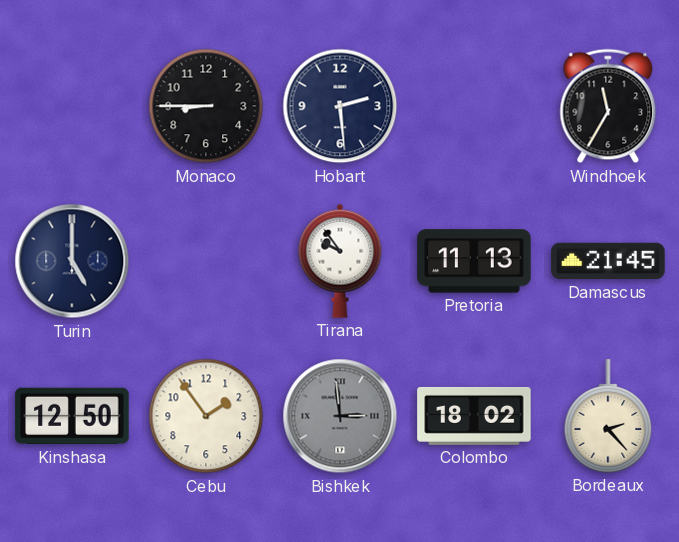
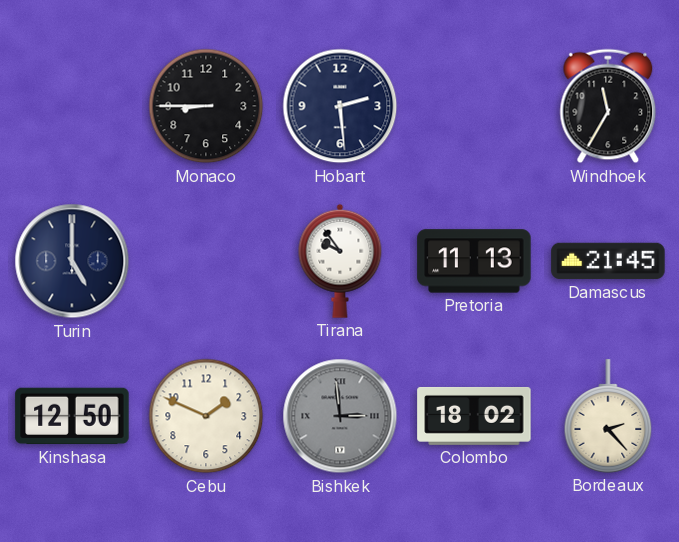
Cebu: 1:54 -> 1:49 (206, 416)
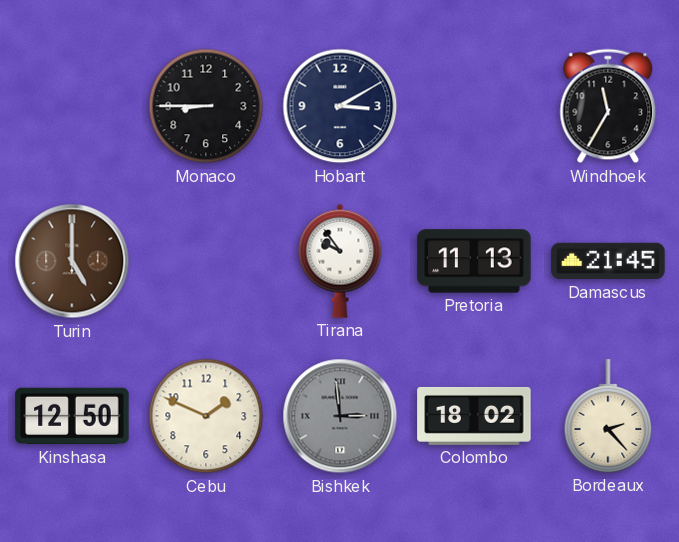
Hobart: 2:29 -> 3:10 (340, 106)
Turin dial: navy -> brown (72, 261)
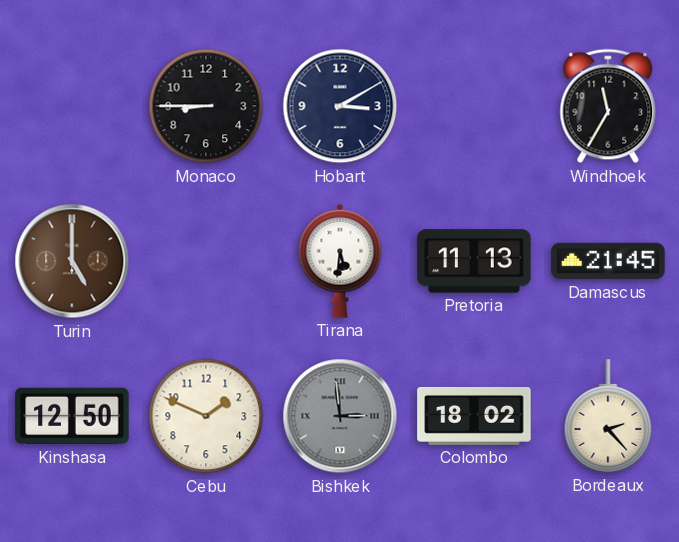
Tirana: 9:54 -> 5:31 (340, 261)
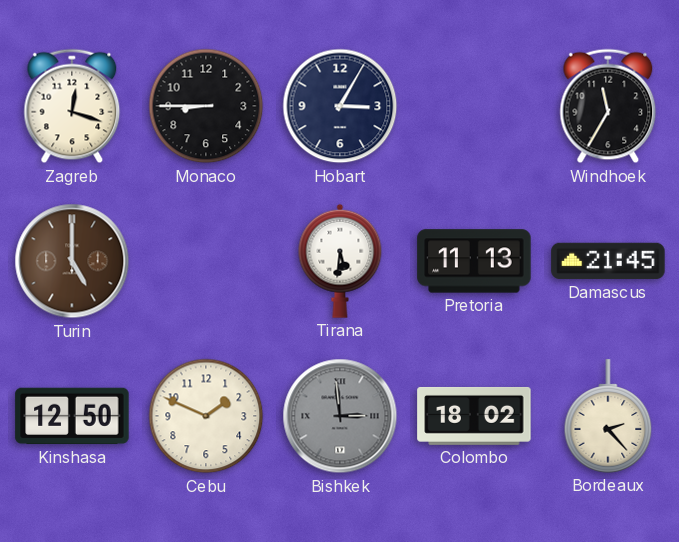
Zagreb: none -> 12:18 (72, 106)
Hobart: 3:10 -> 3:05 (340, 106)
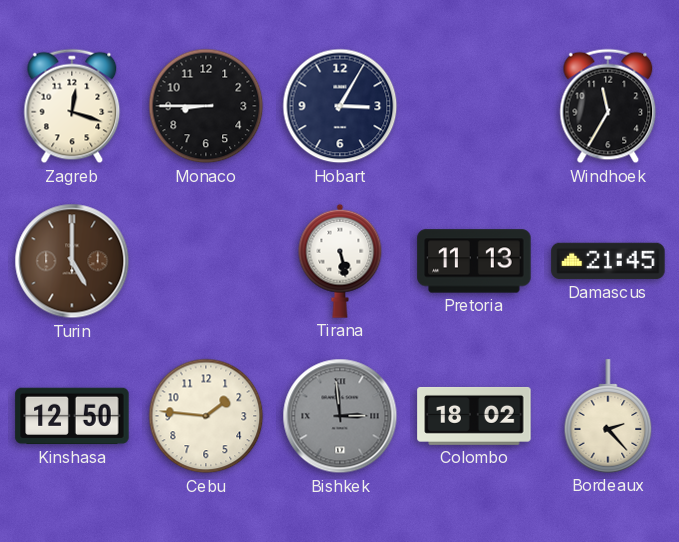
Tirana: 5:31 -> 5:28 (340, 261)
Cebu: 1:49 -> 1:46 (206, 416)
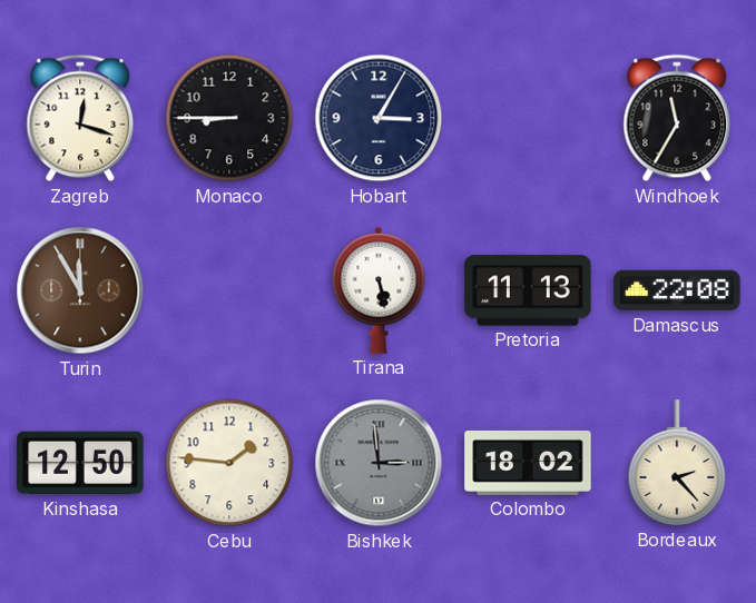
Turin: 5:00 -> 11:55 (80, 290)
Damascus: 21:45 -> 22:08 (677, 290)
